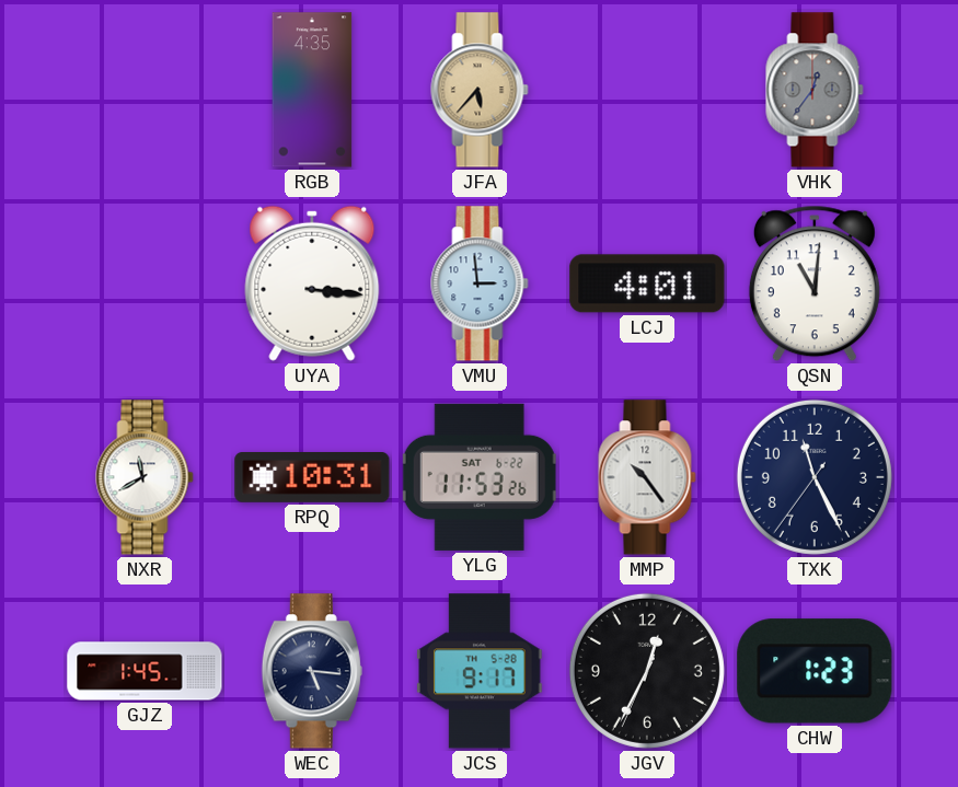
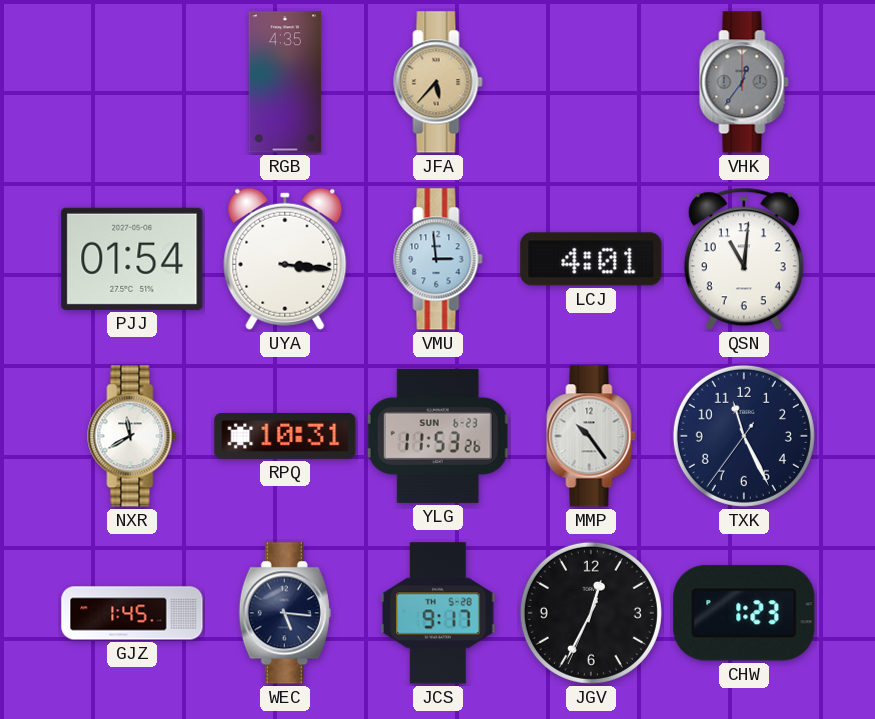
PJJ: none -> 01:54 (132, 259)
YLG date: SAT 6-22 -> SUN 6-23 (438, 436)
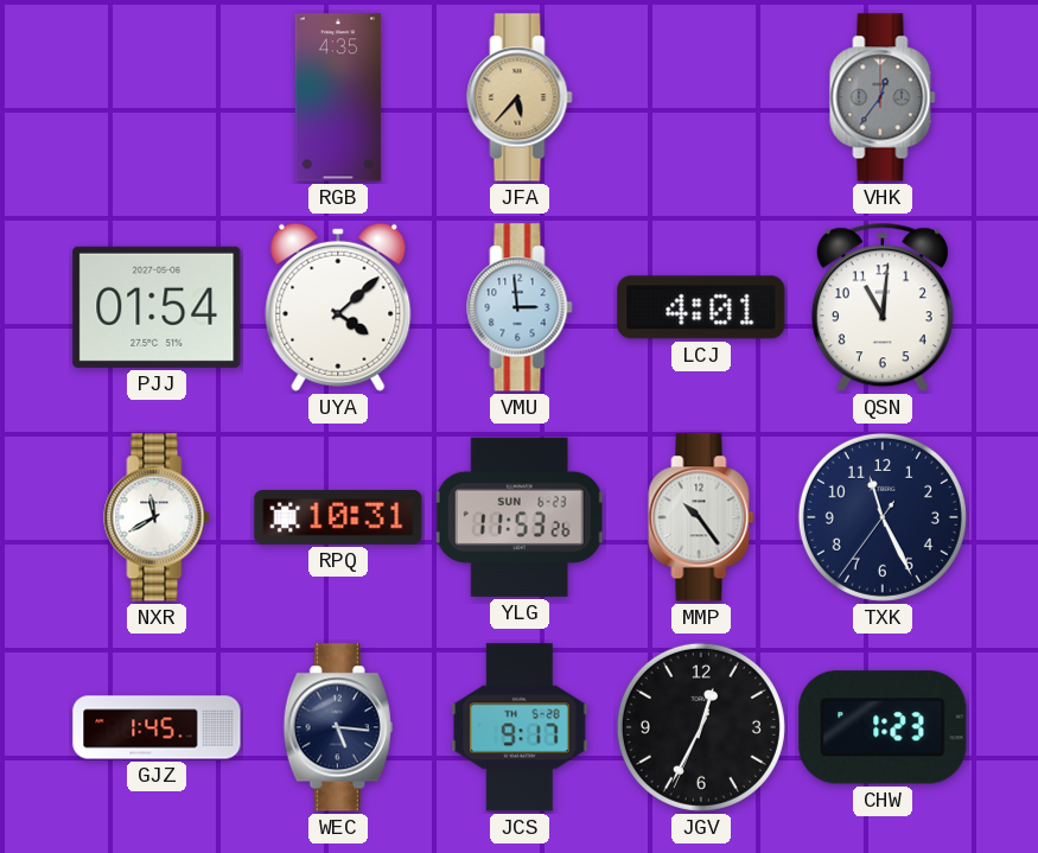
UYA: 3:16 -> 4:08 (338, 307)
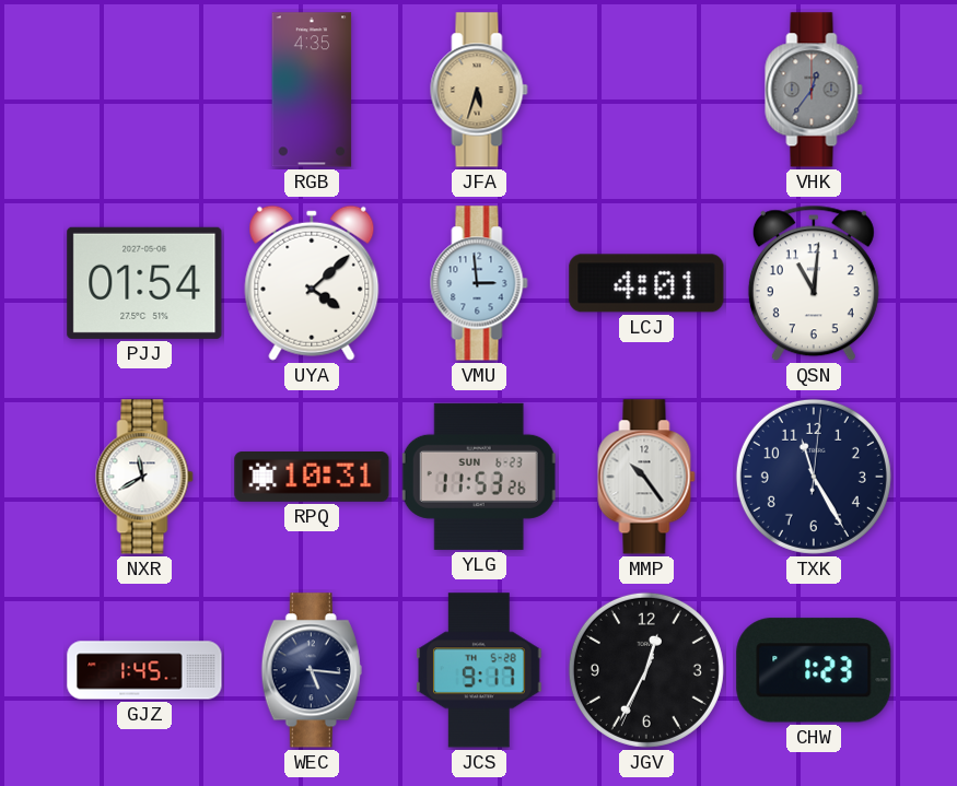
JFA: 5:37 -> 5:33 (479, 90)
TXK: 11:25:36 -> 11:25:01 (814, 477)
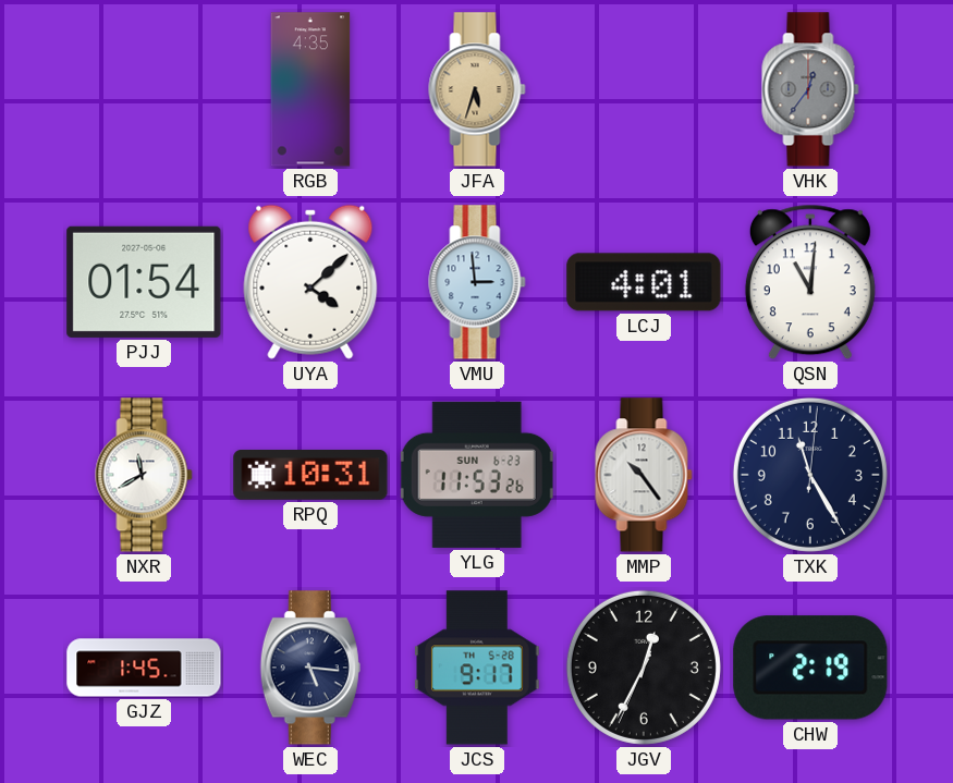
CHW: 1:23 -> 2:19 (810, 668)
